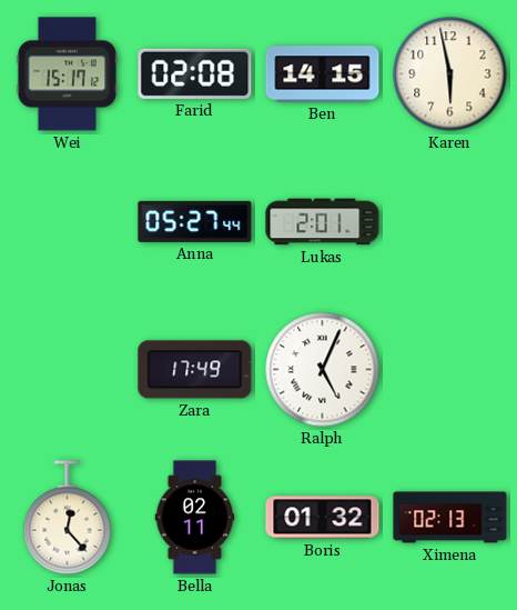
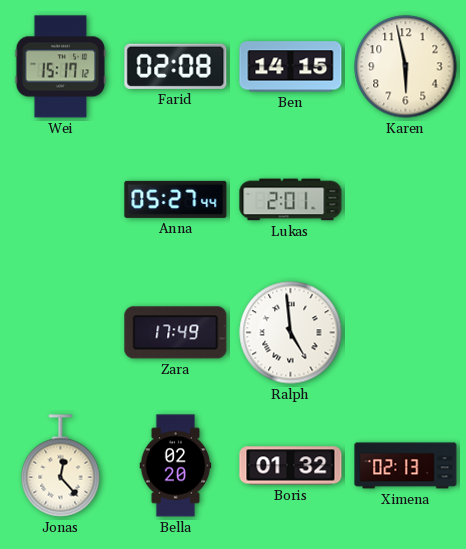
Ralph: 5:04 -> 4:59 (291, 333)
Bella: 02:11 -> 02:20 (176, 466)
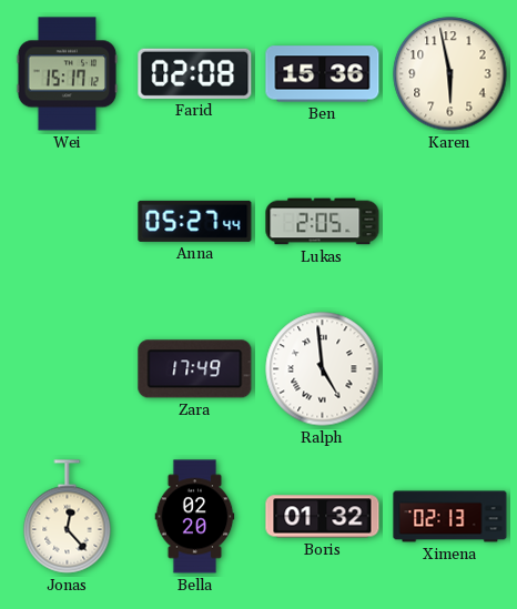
Ben: 14:15 -> 15:36 (323, 74)
Lukas: 2:01 -> 2:05 (323, 222)
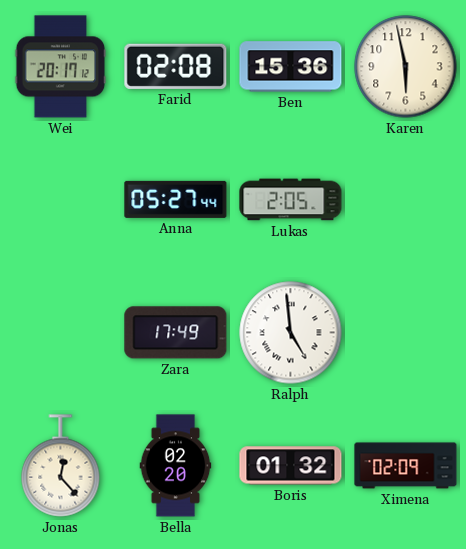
Wei: 15:17 -> 20:17 (61, 67)
Ximena: 02:13 -> 02:09 (406, 466)
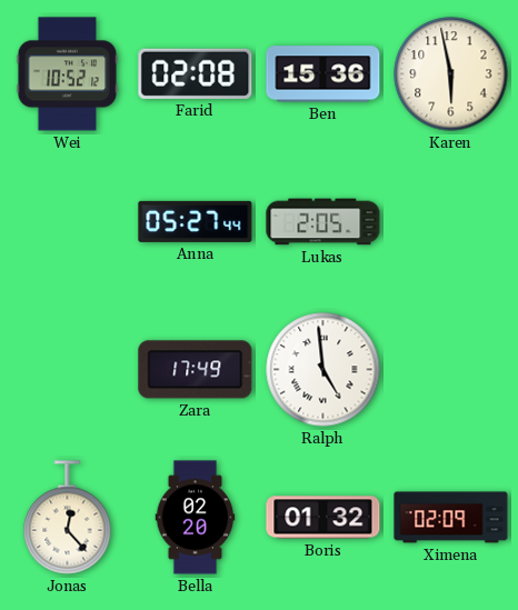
Wei: 20:17 -> 10:52 (68, 74)
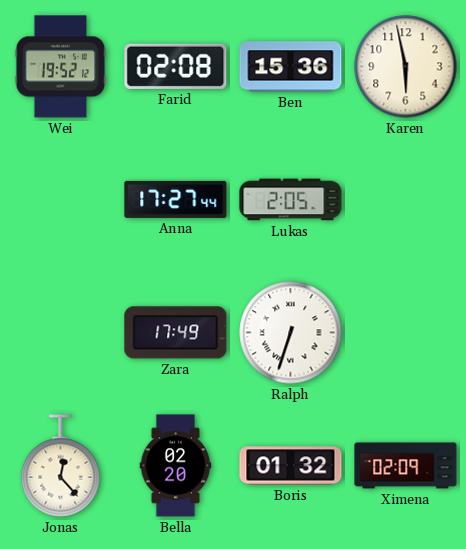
Wei: 10:52 -> 19:52 (61, 67)
Anna: 05:27 -> 17:27 (176, 199)
Ralph: 4:59 -> 6:33 (291, 333)
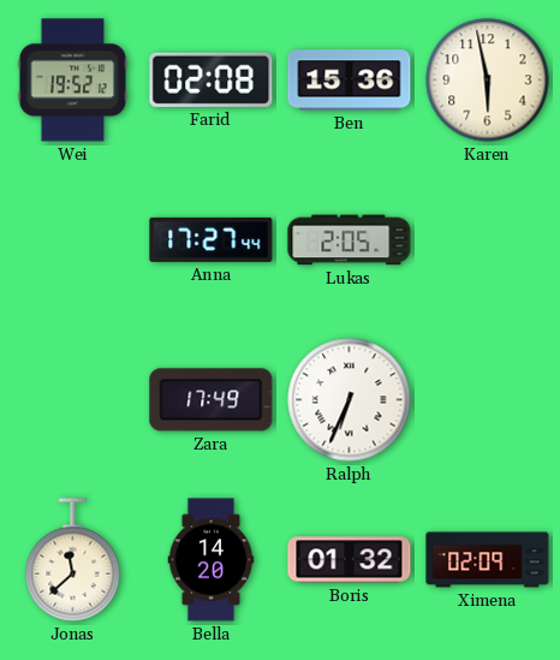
Ralph: 6:33 -> 6:34 (350, 400)
Jonas: 12:23 -> 11:38 (73, 560)
Bella: 02:20 -> 14:20 (212, 560)
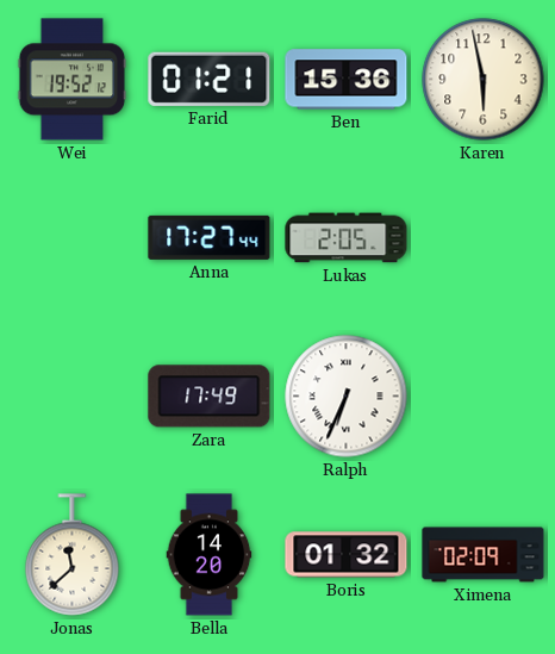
Farid: 02:08 -> 01:21 (210, 79)
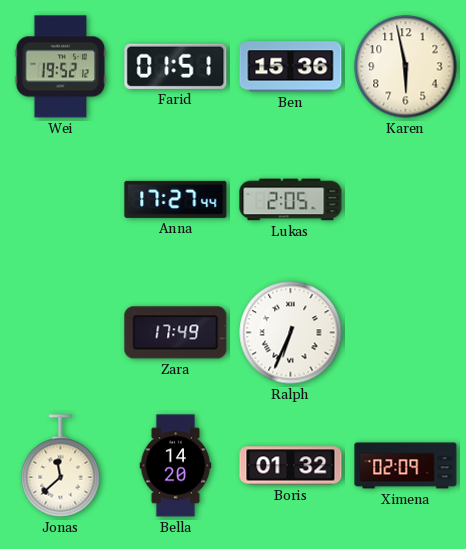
Farid: 01:21 -> 01:51 (176, 66)
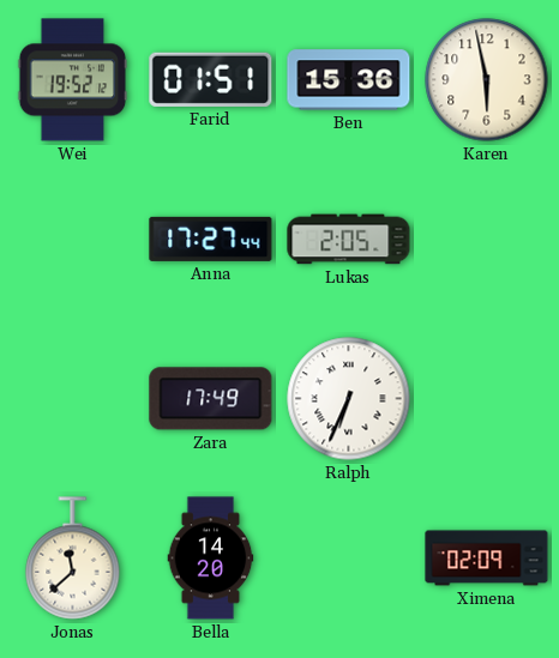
Boris: 01:32 -> none (291, 466)
